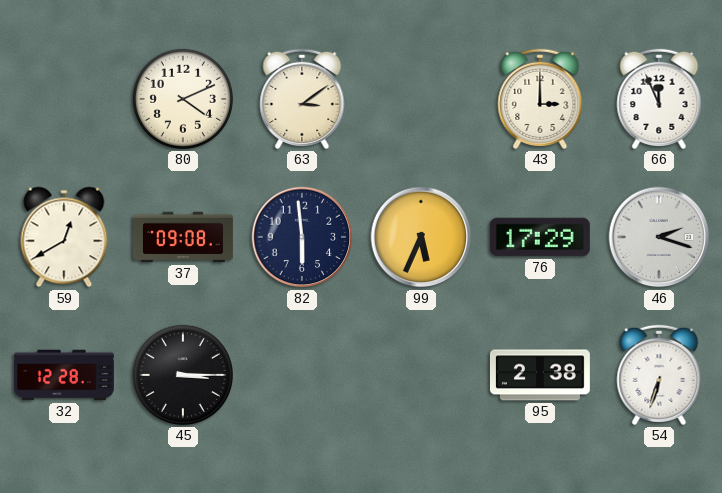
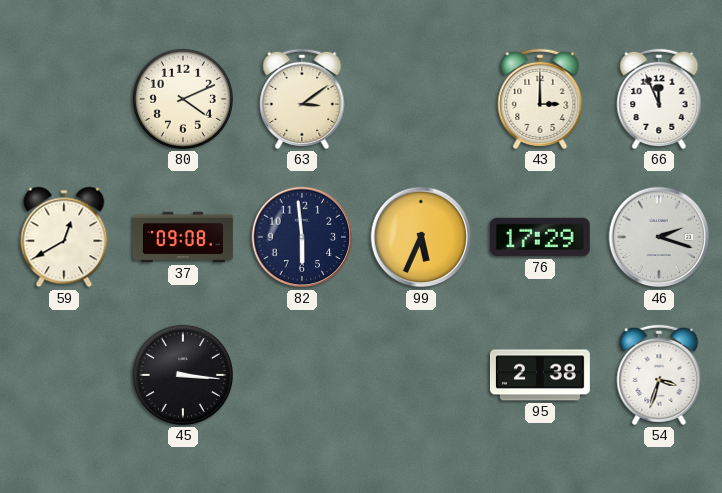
32: 12:28 -> none (64, 375)
45: 3:15 -> 3:16 (183, 375)
54: 6:33 -> 3:33 (659, 375)
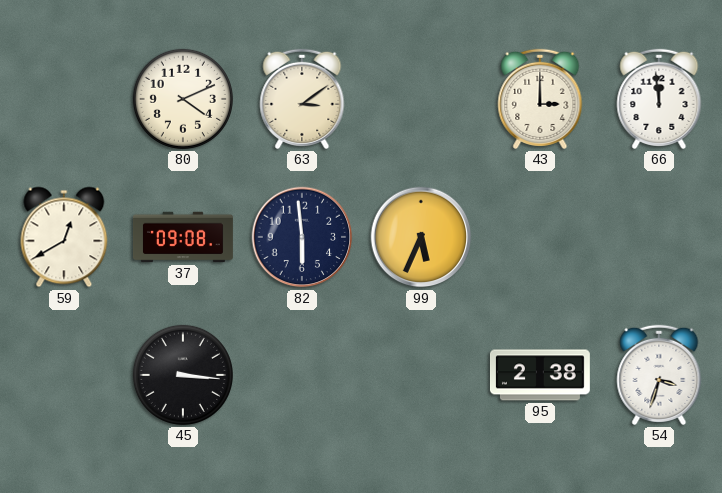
66: 11:56 -> 11:59 (659, 99)
76: 17:29 -> none (540, 237)
46: 2:18 -> none (659, 237)
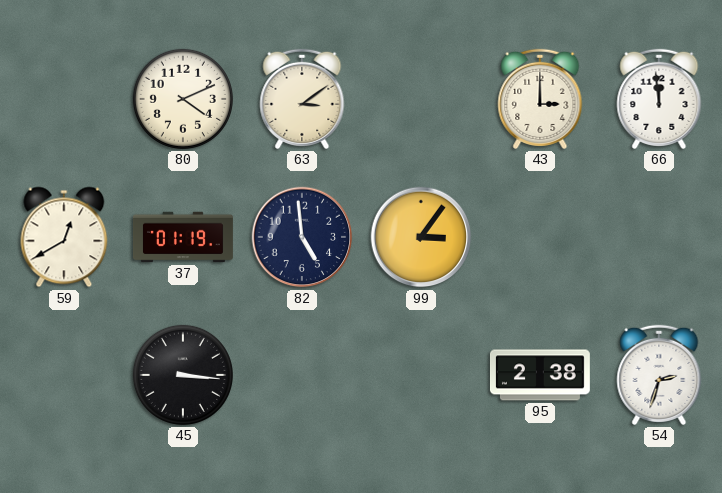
37: 09:08 -> 01:19 (183, 237)
82: 5:59 -> 4:59 (302, 237)
99: 5:34 -> 3:06 (421, 237)
54: 3:33 -> 2:33 (659, 375)
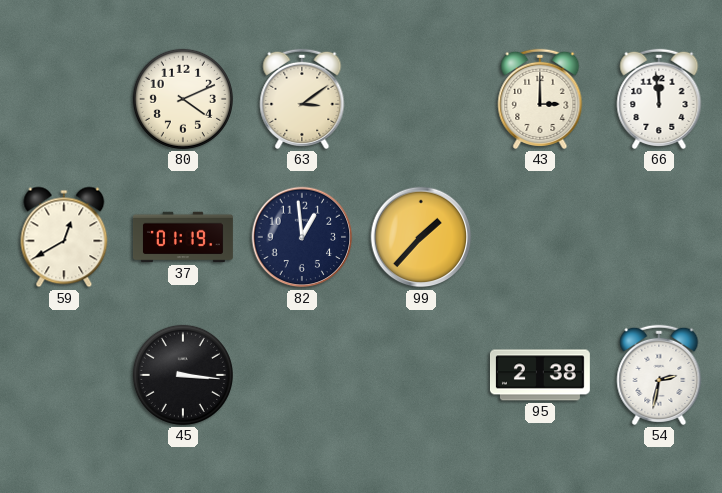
82: 4:59 -> 12:59 (302, 237)
99: 3:06 -> 1:37 (421, 237)
54: 2:33 -> 2:32 (659, 375)
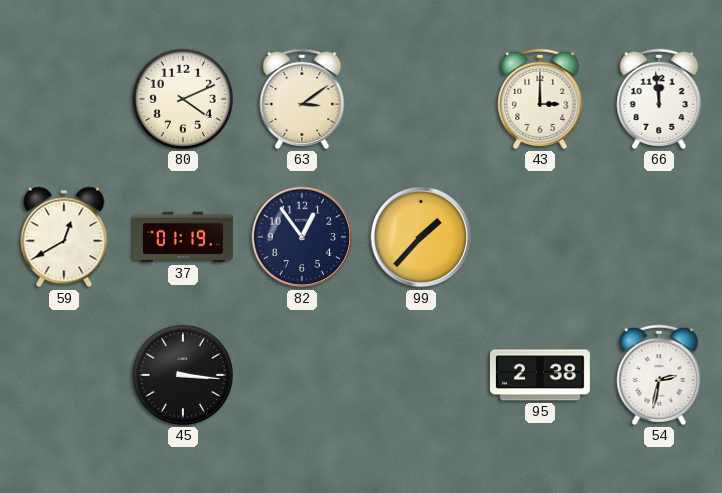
82: 12:59 -> 12:54 (302, 237)
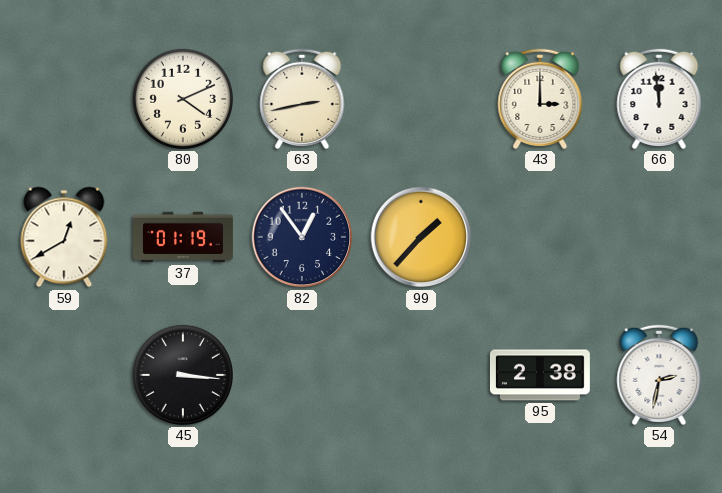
63: 3:09 -> 2:43 (302, 99)
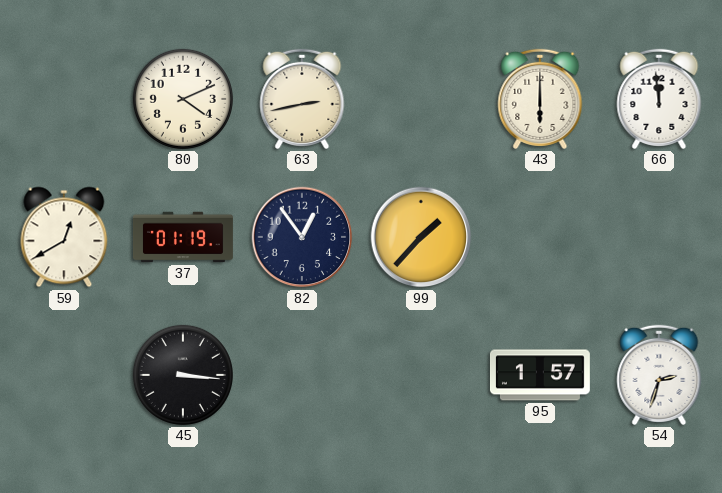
43: 3:00 -> 6:00 (540, 99)
95: 2:38 -> 1:57 (540, 375)
54: 2:32 -> 2:33 (659, 375)
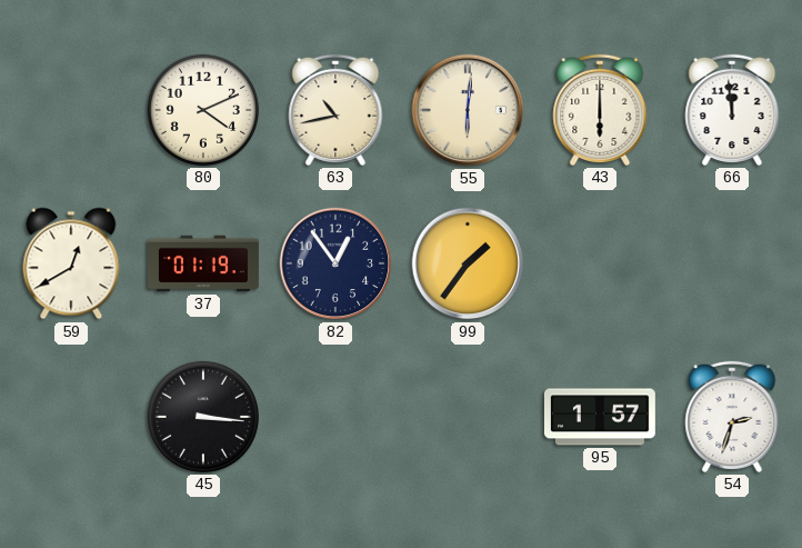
63: 2:43 -> 10:43 (335, 110)
55: none -> 6:01 (468, 110)
99: 1:37 -> 1:36 (468, 263)
